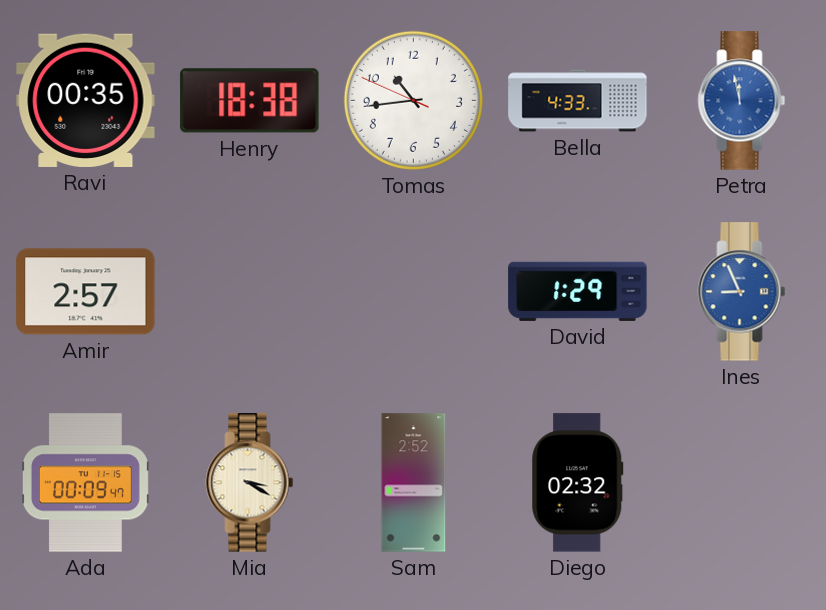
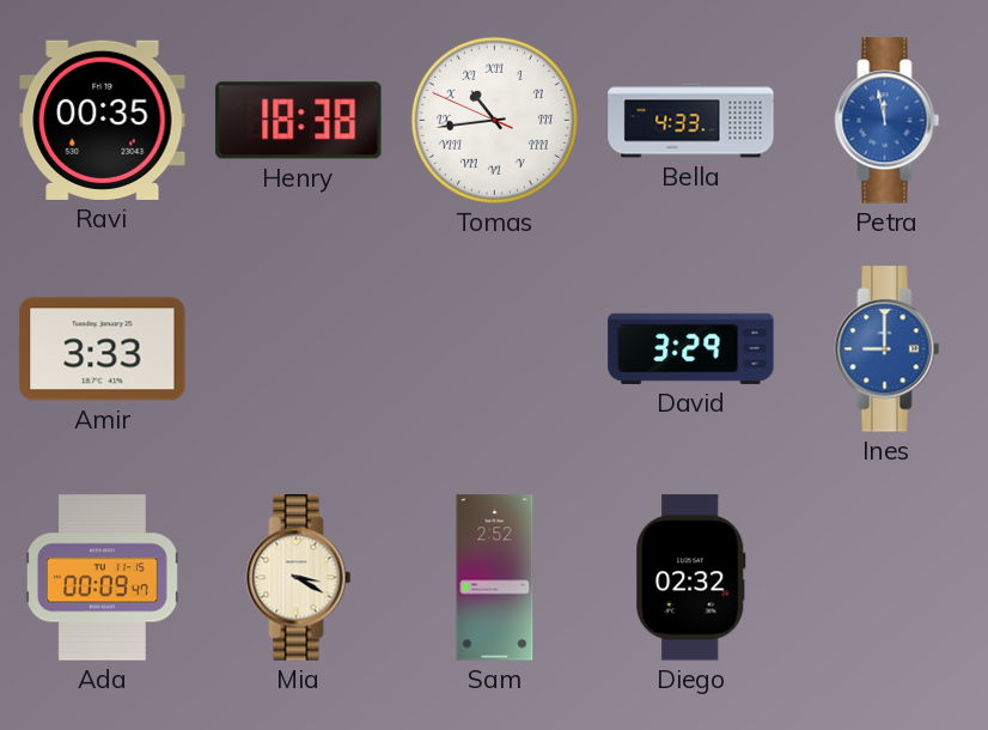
Tomas numerals: Arabic -> Roman (494, 120)
Amir: 2:57 -> 3:33 (103, 349)
David: 1:29 -> 3:29 (691, 348)
Ines: 8:56 -> 9:00 (888, 349)
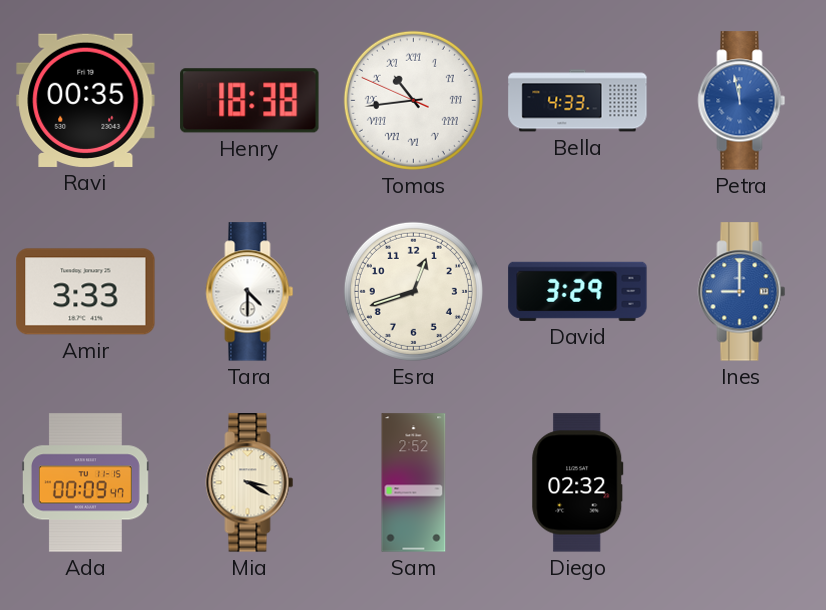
Tara: none -> 4:30 (250, 292)
Esra: none -> 12:42 (413, 291)
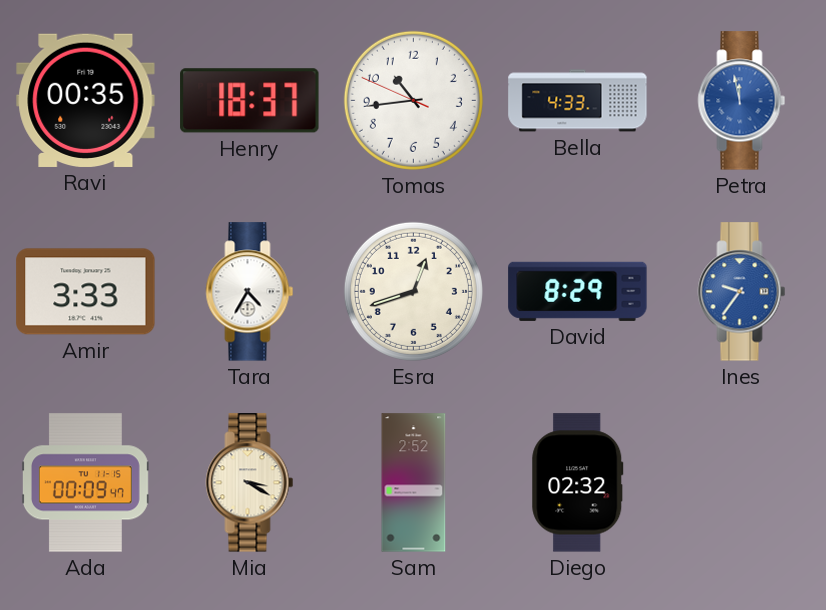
Henry: 18:38 -> 18:37 (250, 101)
Tomas numerals: Roman -> Arabic (413, 100)
Tara: 4:30 -> 4:35 (250, 292)
David: 3:29 -> 8:29 (578, 291)
Ines: 9:00 -> 9:36 (742, 292)
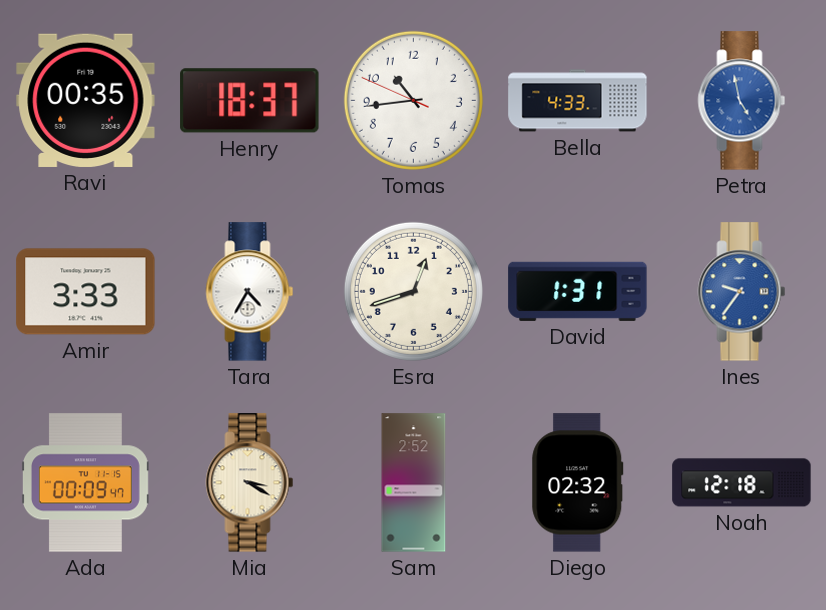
Petra: 11:58 -> 4:58 (742, 101)
David: 8:29 -> 1:31 (578, 291)
Noah: none -> 12:18 (742, 483)
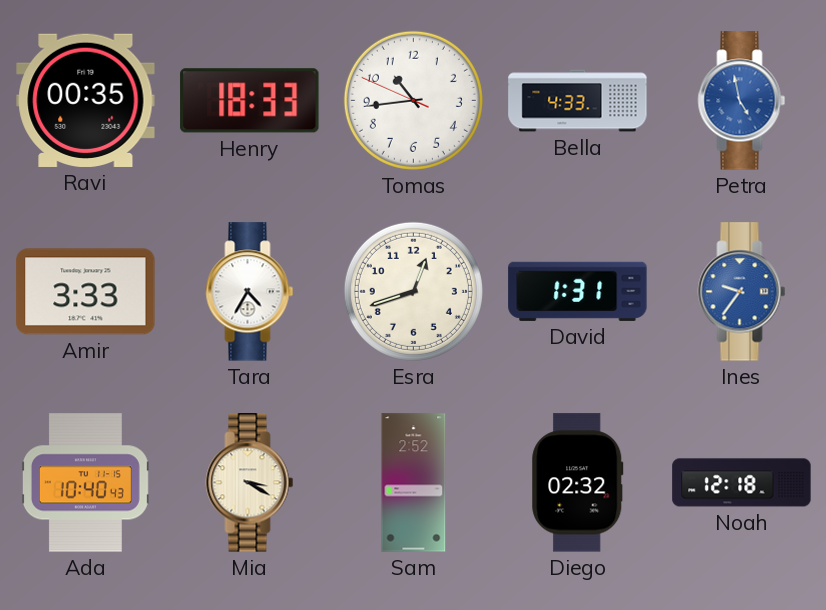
Henry: 18:37 -> 18:33 (250, 101)
Ada: 00:09 -> 10:40 (85, 483)
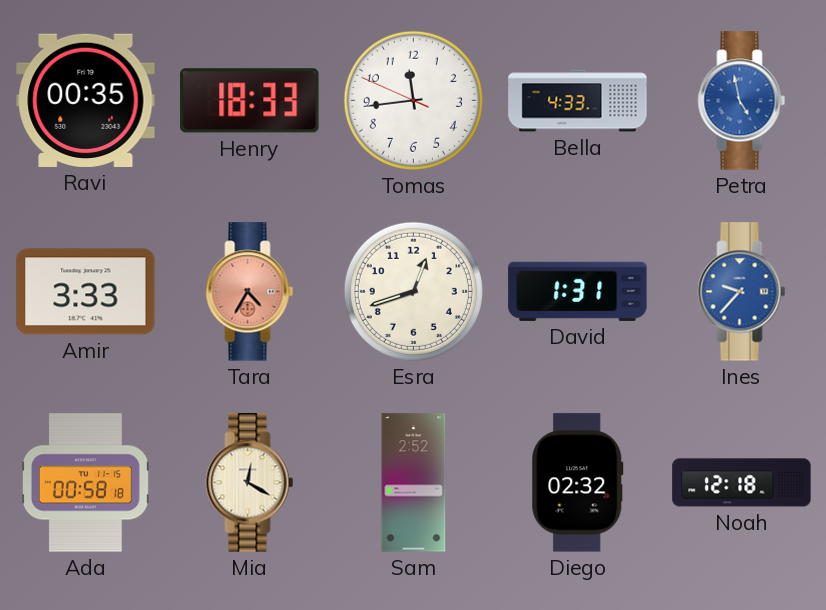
Tomas: 10:43 -> 11:43 (413, 100)
Tara dial: white -> salmon (250, 292)
Ines: 9:36 -> 9:37 (742, 292)
Ada: 10:40 -> 00:58 (85, 483)
Mia: 3:20 -> 12:20 (250, 483)
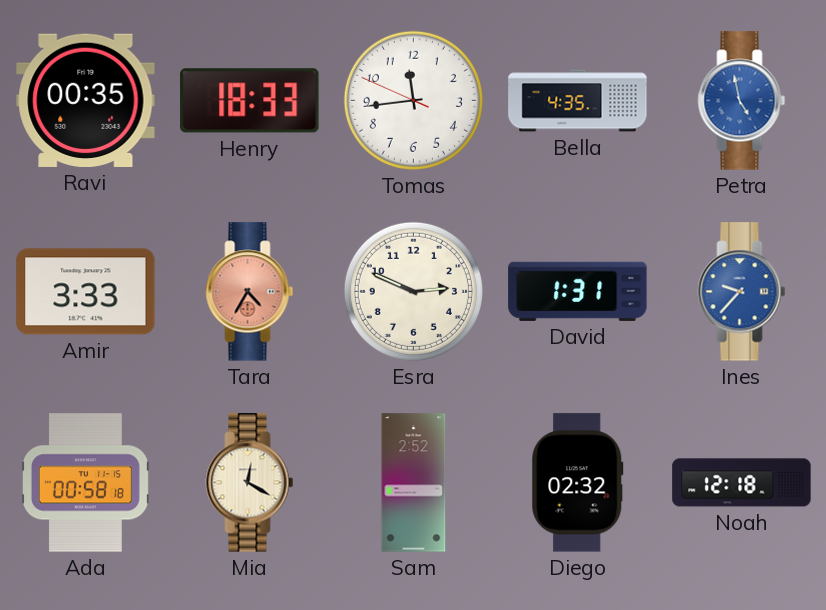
Bella: 4:33 -> 4:35 (578, 101)
Esra: 12:42 -> 2:49 (413, 291)
